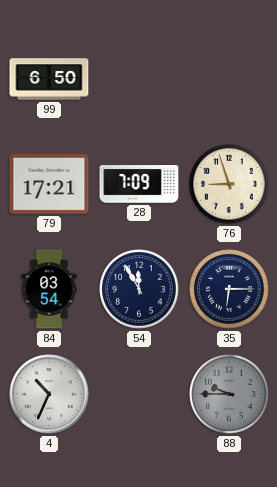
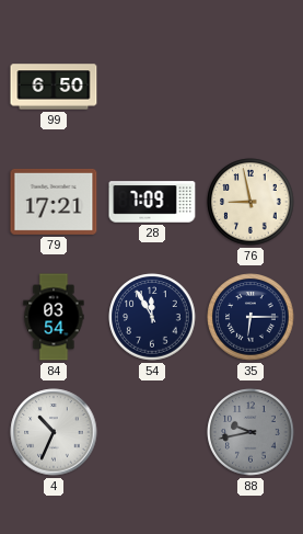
76: 8:57 -> 8:58 (250, 202)
88: 9:45 -> 9:43 (250, 432)
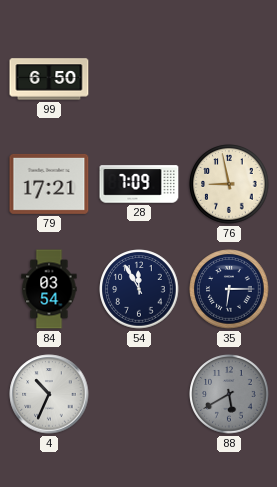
88: 9:43 -> 5:40 (229, 394)
